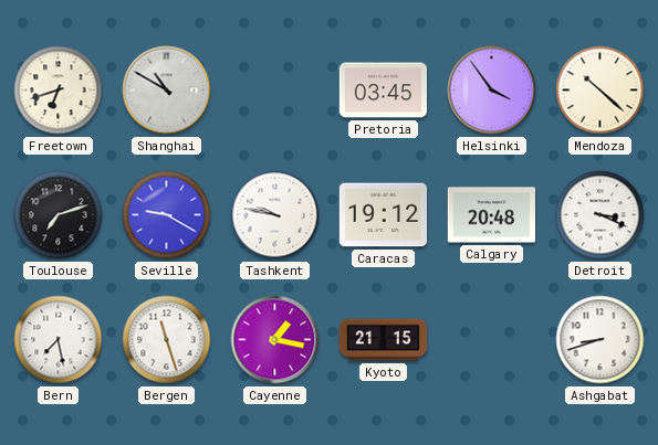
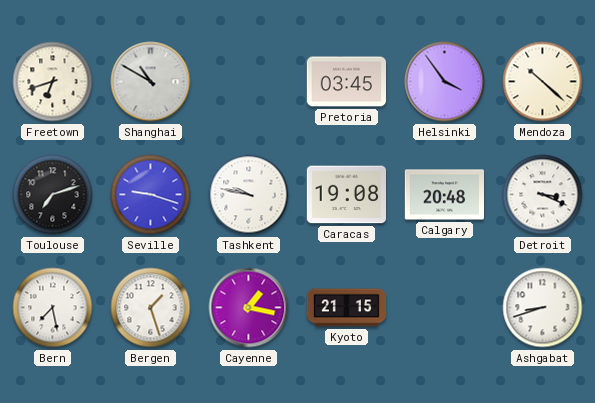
Seville: 9:20 -> 9:18 (151, 195)
Caracas: 19:12 -> 19:08 (346, 195)
Bergen: 11:27 -> 1:27 (151, 308)
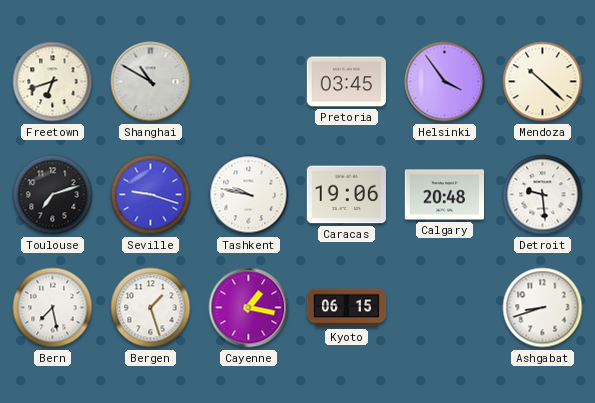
Caracas: 19:08 -> 19:06 (346, 195)
Detroit: 3:19 -> 9:29 (543, 195)
Kyoto: 21:15 -> 06:15 (347, 308)
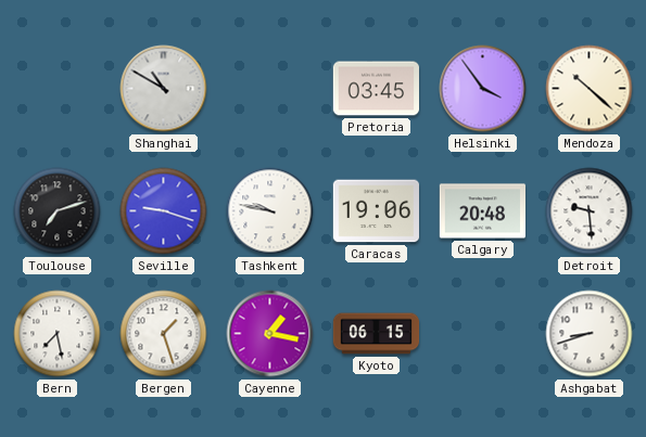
Freetown: 6:42 -> none (53, 82)
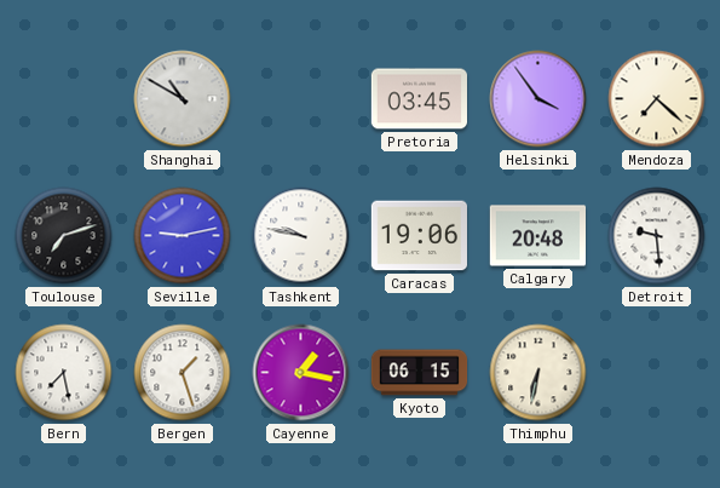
Mendoza: 10:22 -> 7:22 (657, 99)
Seville: 9:18 -> 9:13 (183, 236)
Thimphu: none -> 6:32 (538, 373)
Ashgabat: 8:42 -> none (590, 334)
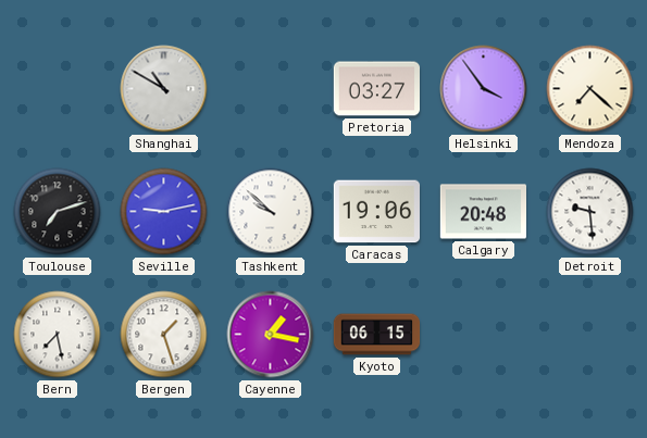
Pretoria: 03:45 -> 03:27 (376, 89)
Tashkent: 9:47 -> 9:52 (271, 212)
Thimphu: 6:32 -> none (538, 373)
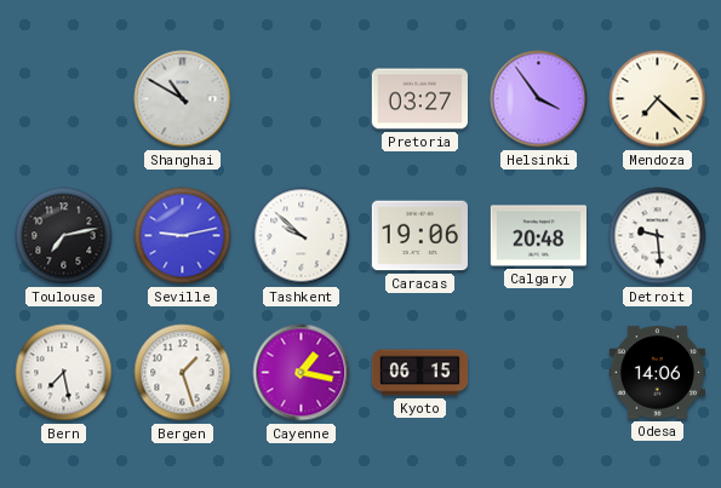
Toulouse: 7:12 -> 7:13 (64, 236)
Odesa: none -> 14:06 (658, 373)
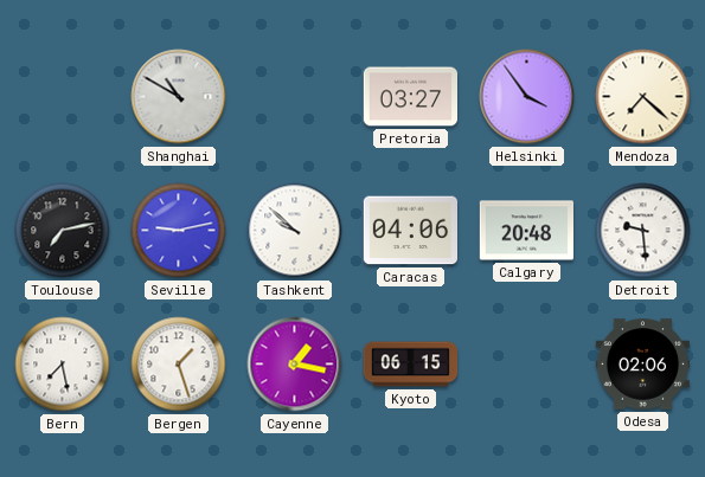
Caracas: 19:06 -> 04:06 (410, 231)
Odesa: 14:06 -> 02:06 (643, 365)
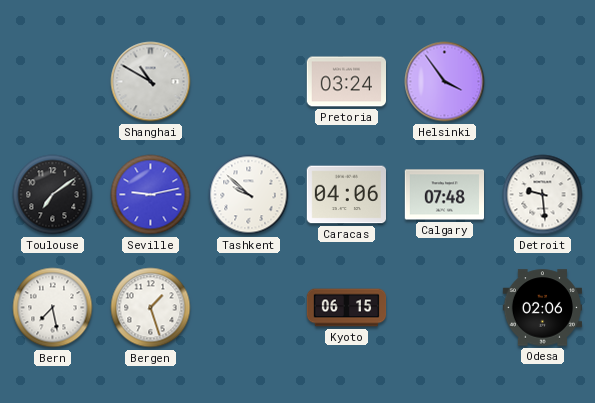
Pretoria: 03:27 -> 03:24 (346, 82)
Mendoza: 7:22 -> none (643, 97)
Toulouse: 7:13 -> 7:09 (53, 195)
Calgary: 20:48 -> 07:48 (444, 195)
Cayenne: 1:17 -> none (295, 365)
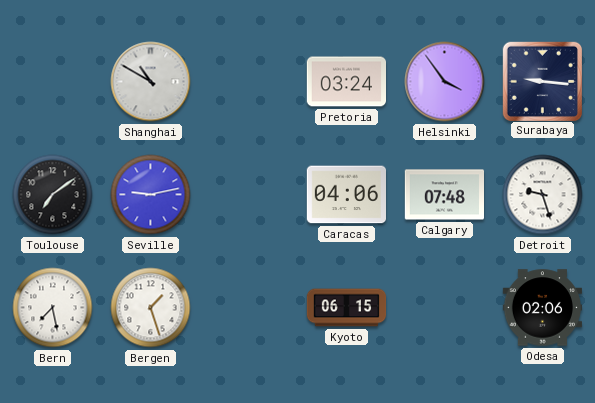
Surabaya: none -> 9:16 (542, 81)
Tashkent: 9:52 -> none (249, 195)
Detroit: 9:29 -> 9:27 (543, 195)
